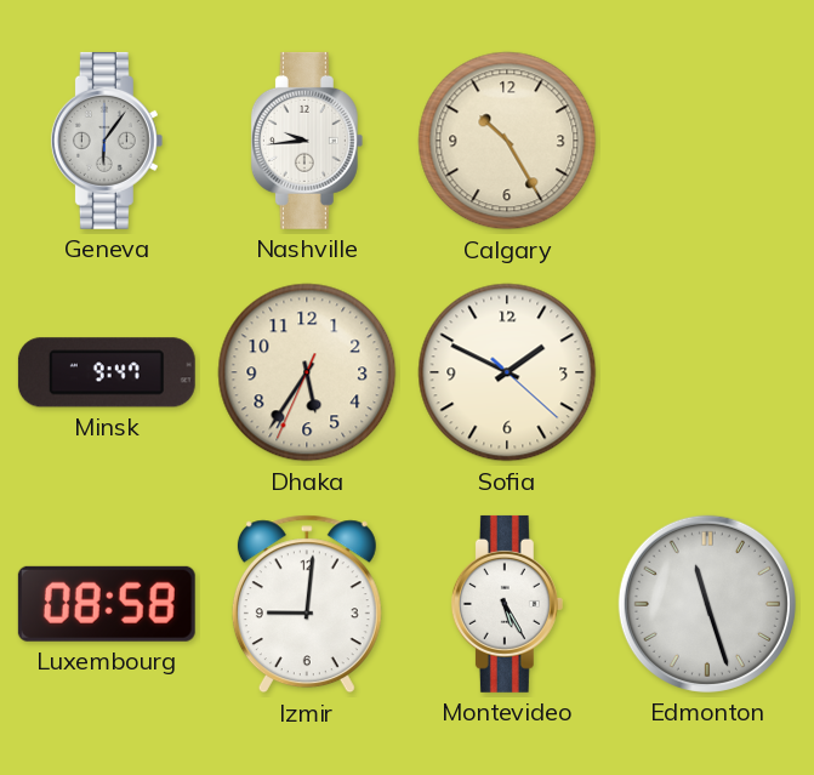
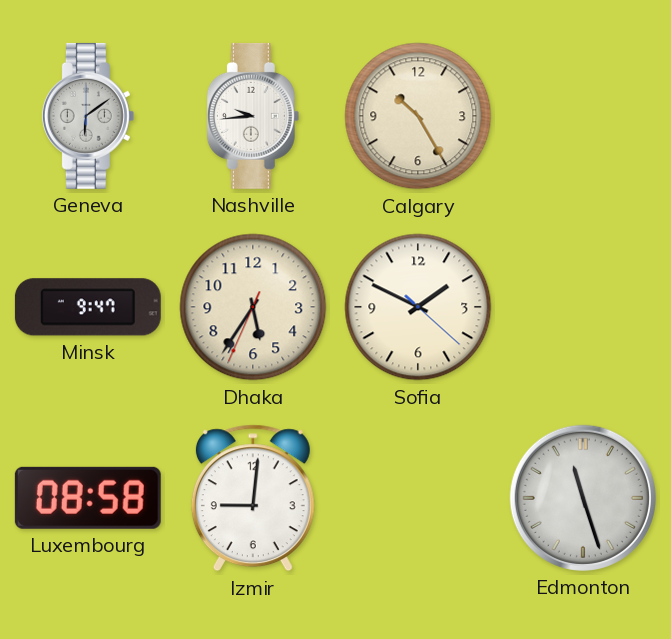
Geneva: 6:06 -> 6:09 (88, 116)
Montevideo: 5:25 -> none (507, 604)
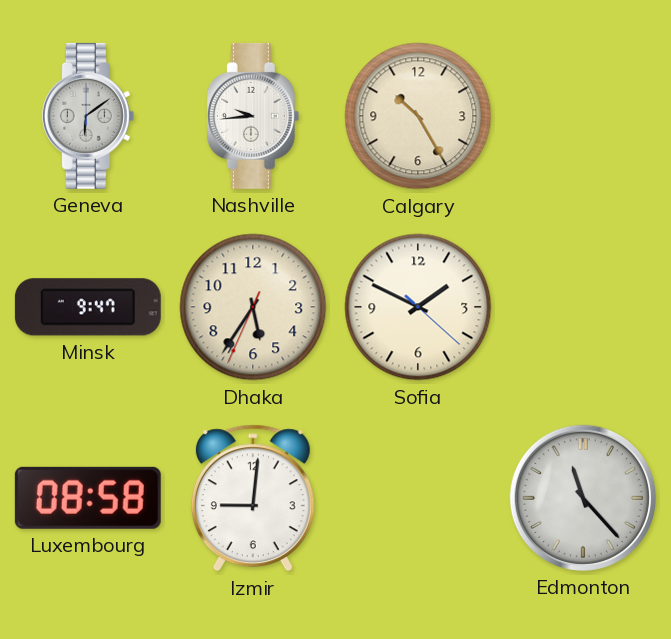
Edmonton: 11:27 -> 11:23 (583, 498)
